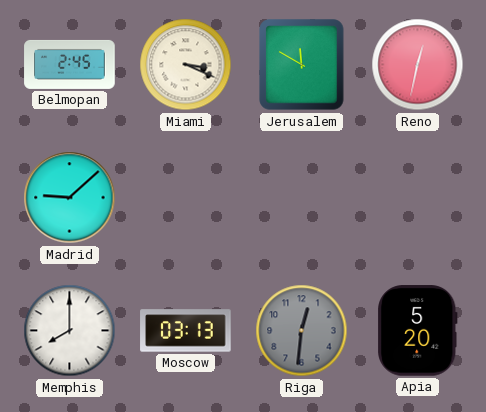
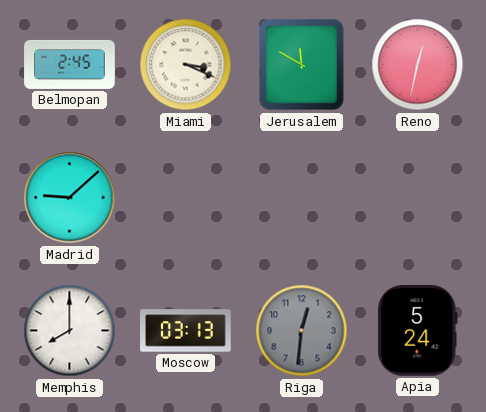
Apia: 5:20 -> 5:24 (418, 331)
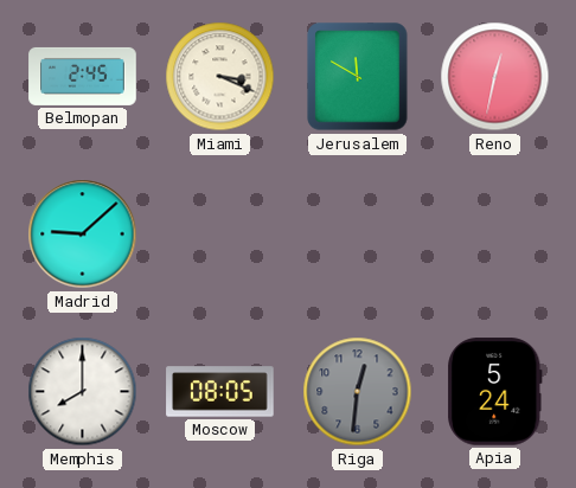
Moscow: 03:13 -> 08:05 (220, 392)
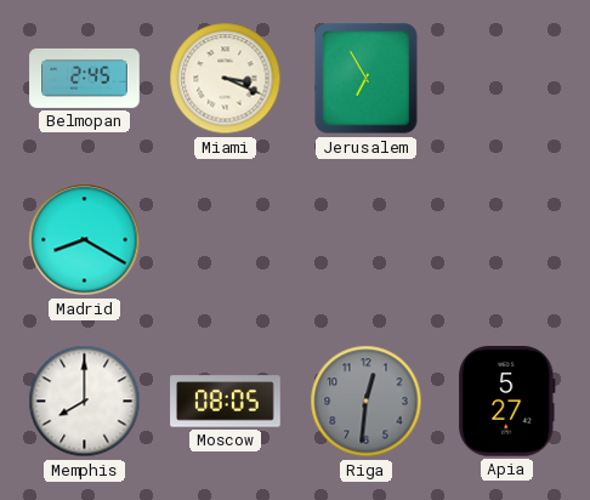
Jerusalem: 11:50 -> 6:55 (367, 79)
Reno: 12:32 -> none (495, 77)
Madrid: 9:08 -> 8:20 (85, 240)
Apia: 5:24 -> 5:27 (507, 402)
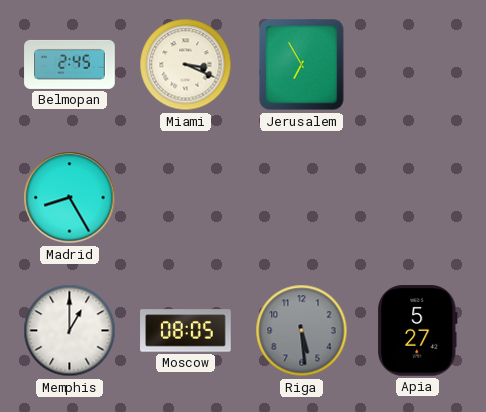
Madrid: 8:20 -> 8:25 (70, 198)
Memphis: 8:00 -> 1:00 (70, 331)
Riga: 12:31 -> 5:29 (302, 331)
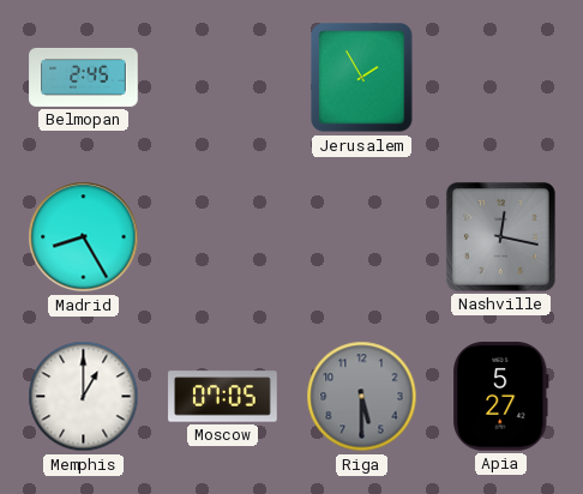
Miami: 3:19 -> none (186, 65)
Jerusalem: 6:55 -> 1:55 (362, 78)
Nashville: none -> 12:17 (500, 236)
Moscow: 08:05 -> 07:05 (223, 397)
Riga: 5:29 -> 5:30 (362, 397)
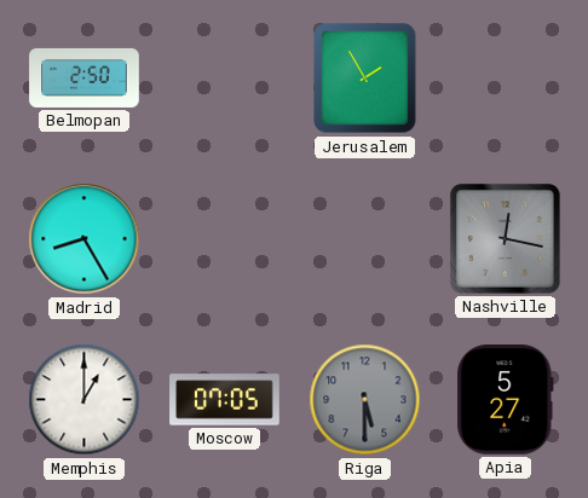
Belmopan: 2:45 -> 2:50 (85, 77)
